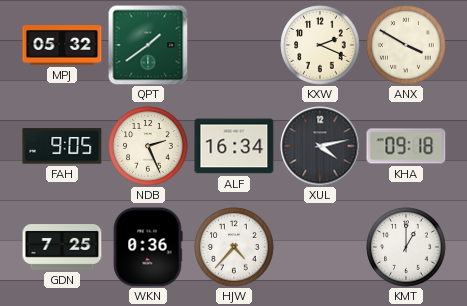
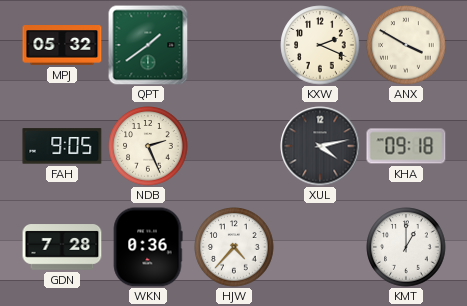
ALF: 16:34 -> none (234, 146)
GDN: 7:25 -> 7:28 (62, 247)
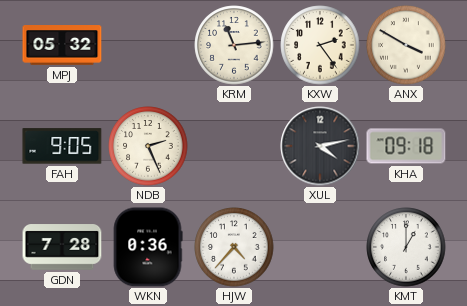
QPT: 1:39 -> none (148, 45)
KRM: none -> 11:14 (234, 45)
KXW: 2:19 -> 2:24 (320, 45)
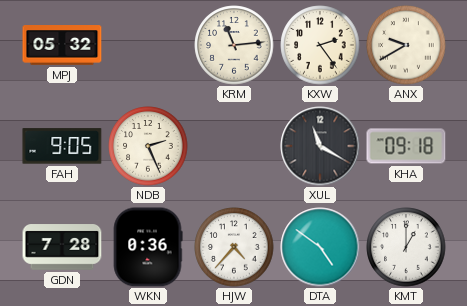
ANX: 3:50 -> 9:40 (406, 45)
XUL: 4:13 -> 11:20 (320, 146)
DTA: none -> 4:51 (320, 247)
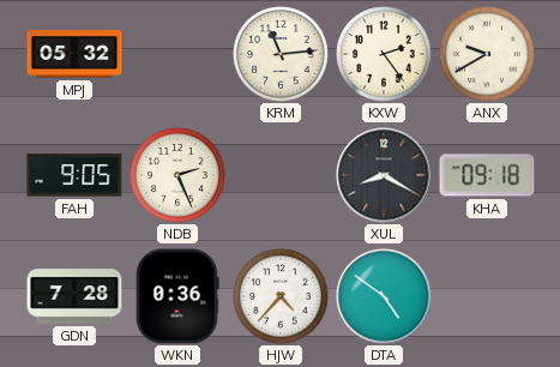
XUL: 11:20 -> 8:20 (384, 175)
KMT: 1:00 -> none (406, 247)
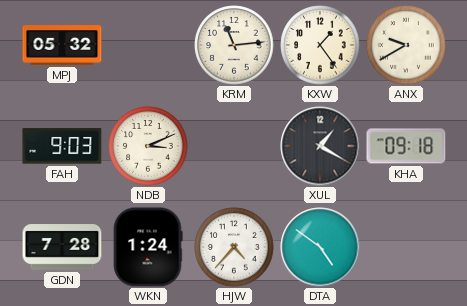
KXW: 2:24 -> 1:24 (320, 45)
FAH: 9:05 -> 9:03 (62, 146)
NDB: 2:26 -> 3:11 (148, 146)
XUL: 8:20 -> 1:20 (320, 146)
WKN: 0:36 -> 1:24 (148, 247)
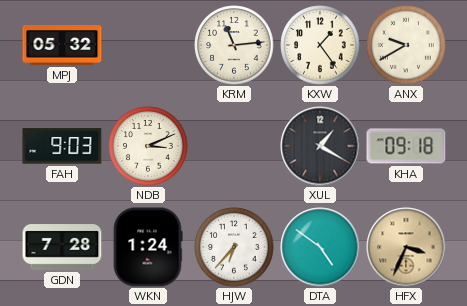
HJW: 4:37 -> 6:37 (234, 247)
HFX: none -> 3:34 (406, 247)
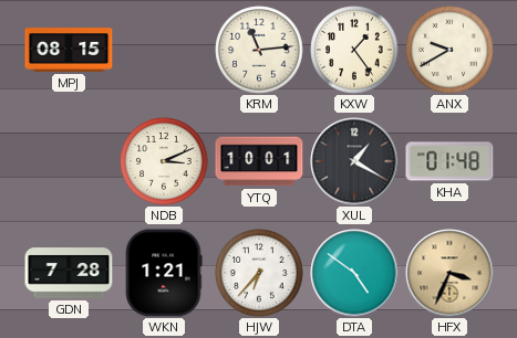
MPJ: 05:32 -> 08:15 (69, 50)
FAH: 9:03 -> none (62, 146)
YTQ: none -> 10:01 (259, 161)
KHA: 09:18 -> 01:48 (449, 161)
WKN: 1:24 -> 1:21 (164, 273)
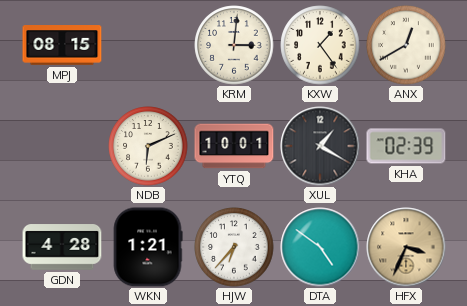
KRM: 11:14 -> 3:01 (234, 45)
ANX: 9:40 -> 12:40 (406, 45)
NDB: 3:11 -> 6:11 (148, 146)
KHA: 01:48 -> 02:39 (406, 146)
GDN: 7:28 -> 4:28 (62, 247)
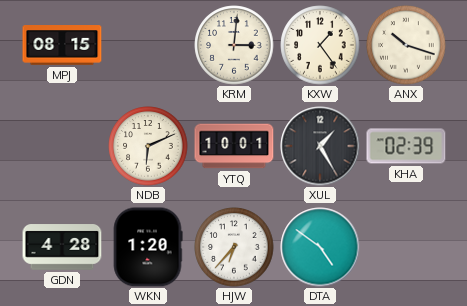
ANX: 12:40 -> 10:18 (406, 45)
XUL: 1:20 -> 1:25 (320, 146)
WKN: 1:21 -> 1:20 (148, 247)
HFX: 3:34 -> none (406, 247)
